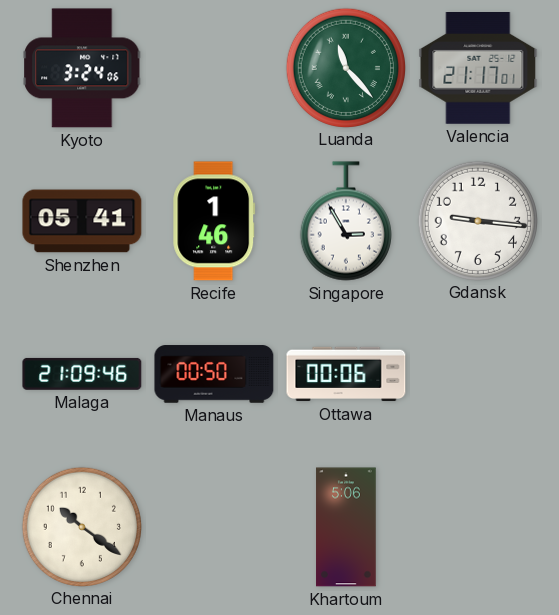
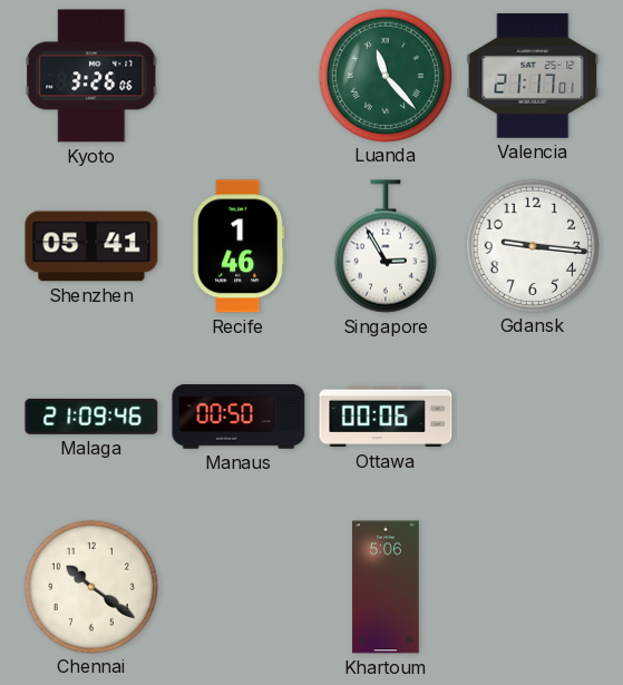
Kyoto: 3:24 -> 3:26 (91, 76)
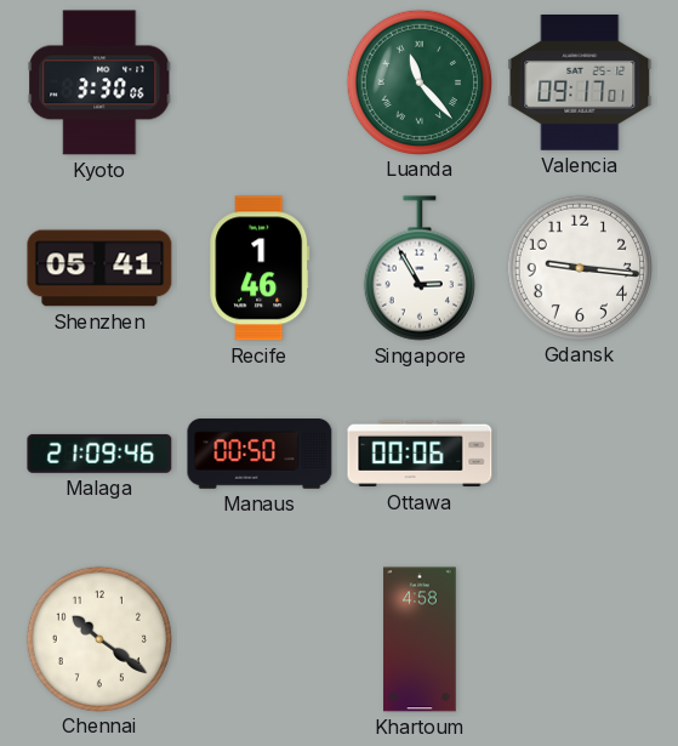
Kyoto: 3:26 -> 3:30 (99, 82)
Valencia: 21:17 -> 09:17 (580, 84)
Khartoum: 5:06 -> 4:58 (420, 639)
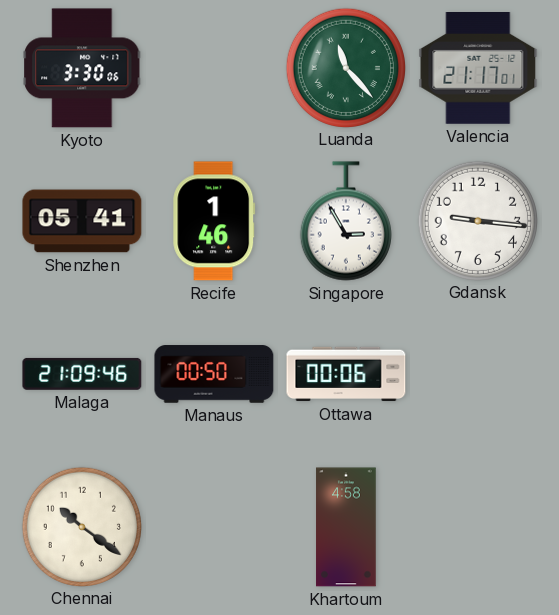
Valencia: 09:17 -> 21:17 (478, 69)
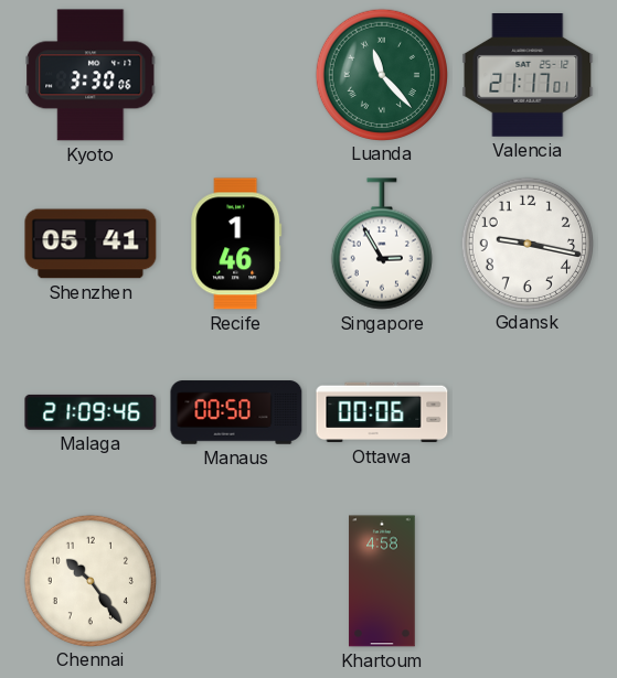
Gdansk: 9:16 -> 9:17 (526, 243)
Chennai: 10:21 -> 10:24 (89, 580)
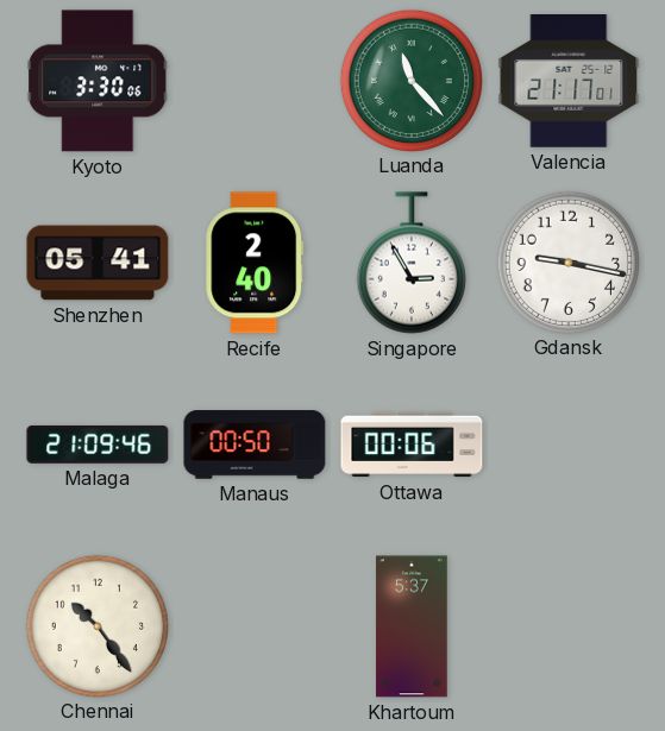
Recife: 1:46 -> 2:40 (255, 263)
Khartoum: 4:58 -> 5:37 (412, 626)
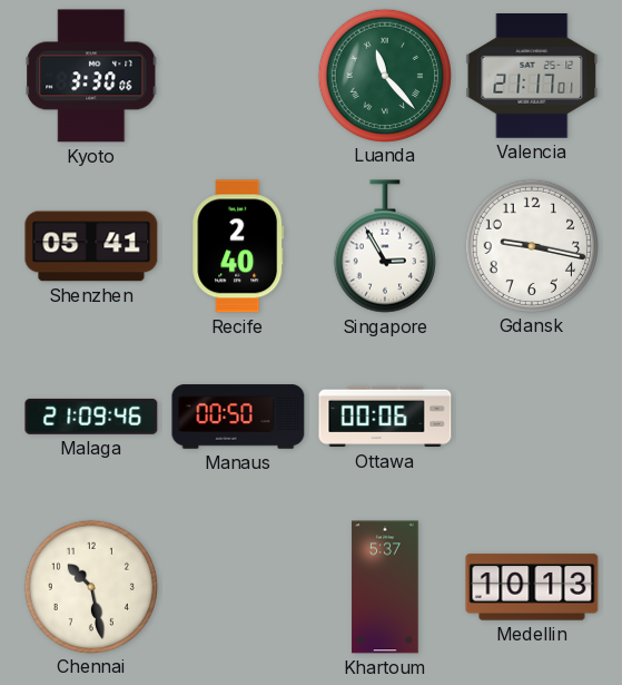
Chennai: 10:24 -> 10:28 (90, 586)
Medellin: none -> 10:13 (532, 587)
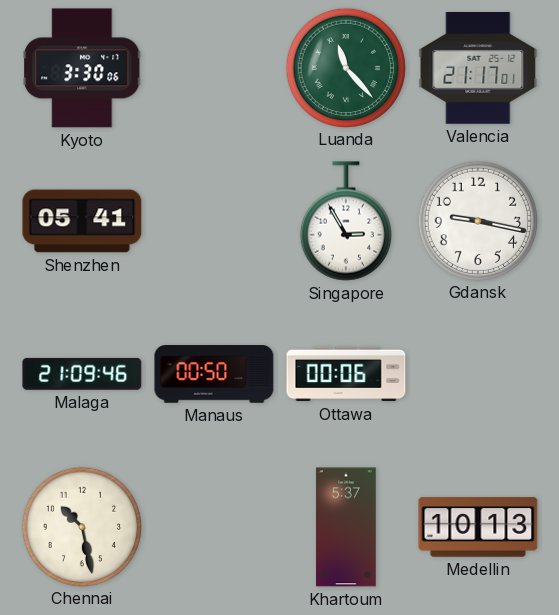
Recife: 2:40 -> none (238, 246)
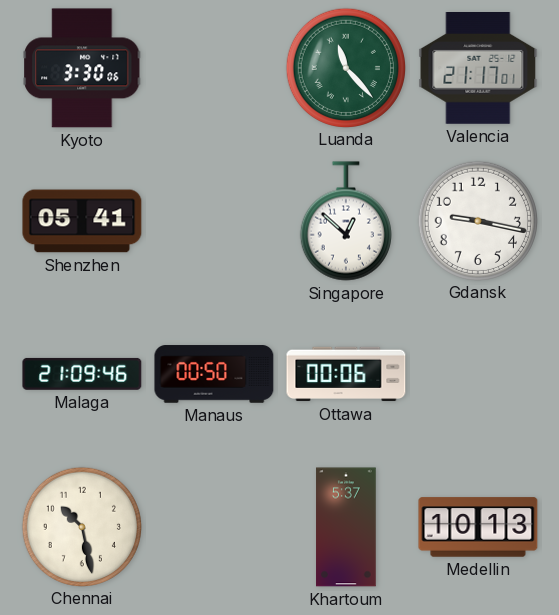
Singapore: 2:55 -> 12:52 (346, 221)
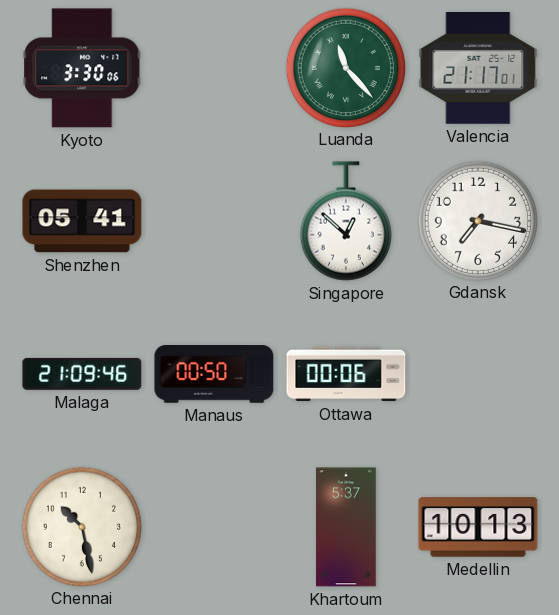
Gdansk: 9:17 -> 7:17 (477, 220)
